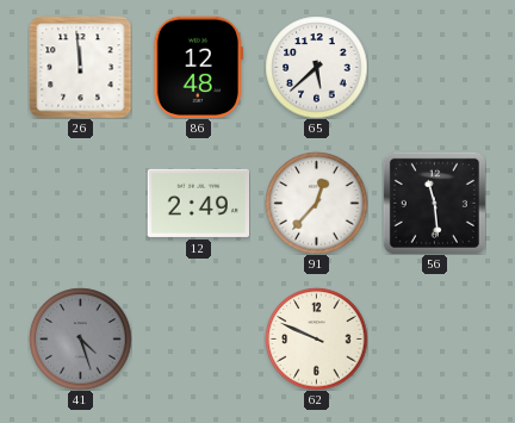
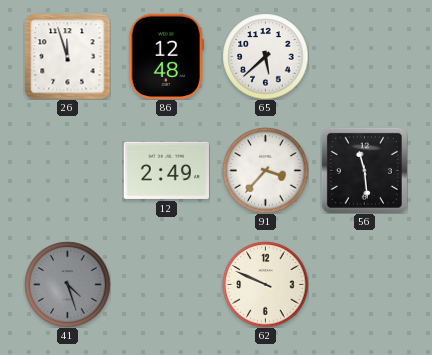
26: 11:59 -> 11:57 (67, 56)
91: 12:37 -> 3:37 (265, 170)
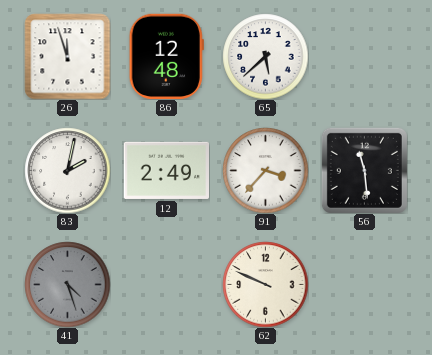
83: none -> 2:02 (67, 170)
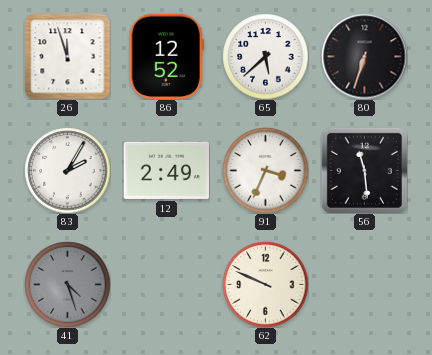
86: 12:48 -> 12:52 (166, 56)
80: none -> 6:33 (364, 56)
83: 2:02 -> 2:05 (67, 170)
91: 3:37 -> 3:34 (265, 170)
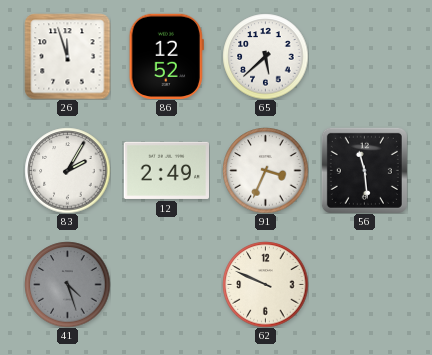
80: 6:33 -> none (364, 56)
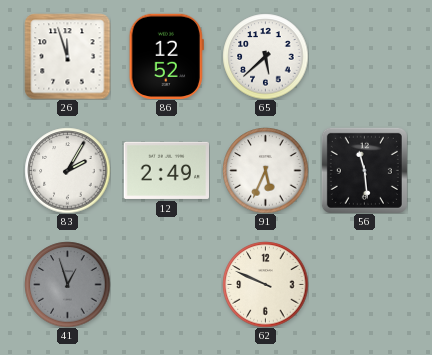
91: 3:34 -> 5:34 (265, 170)
41: 4:27 -> 12:57 (67, 284)
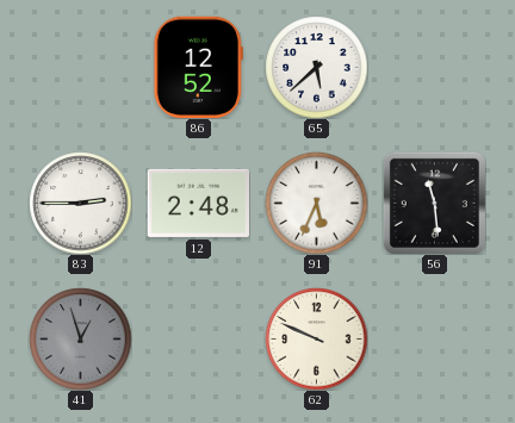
26: 11:57 -> none (67, 56)
83: 2:05 -> 2:45 (80, 203)
12: 2:49 -> 2:48 (198, 203)
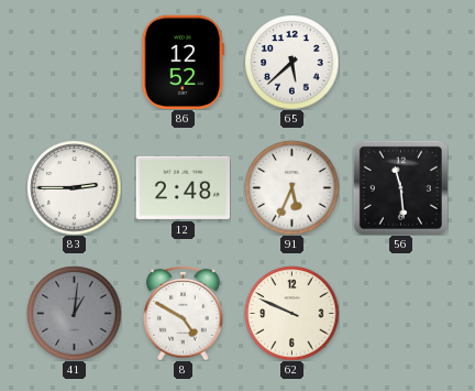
41: 12:57 -> 1:01 (74, 313)
8: none -> 4:50 (184, 313)
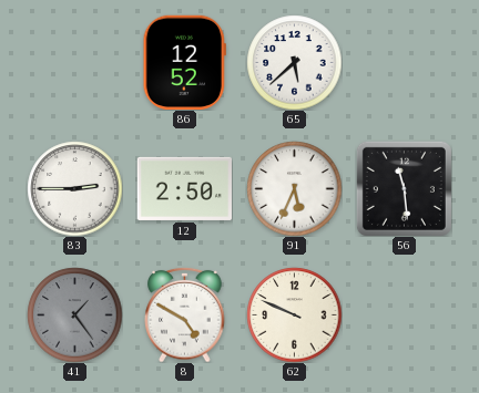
12: 2:48 -> 2:50 (184, 188)
41: 1:01 -> 1:24 (74, 314)
